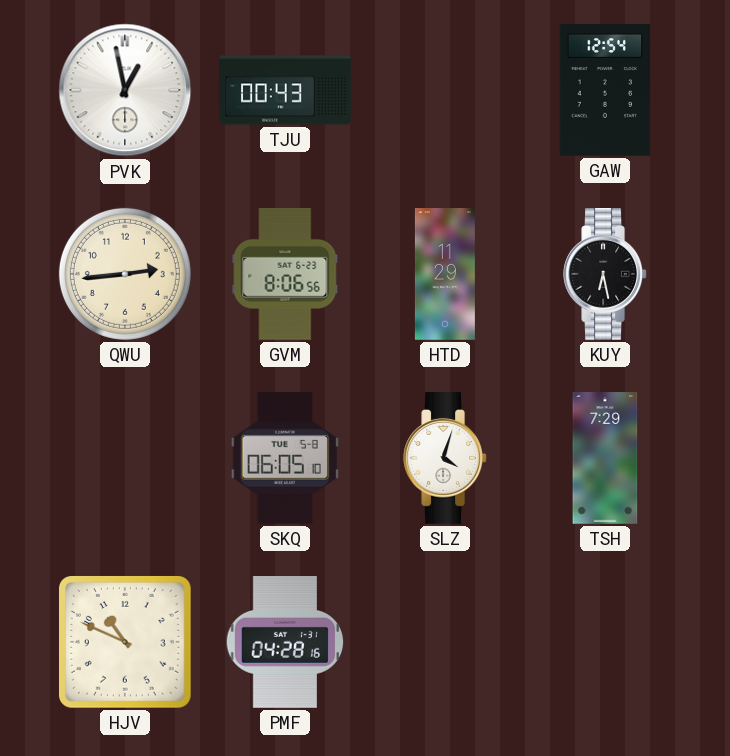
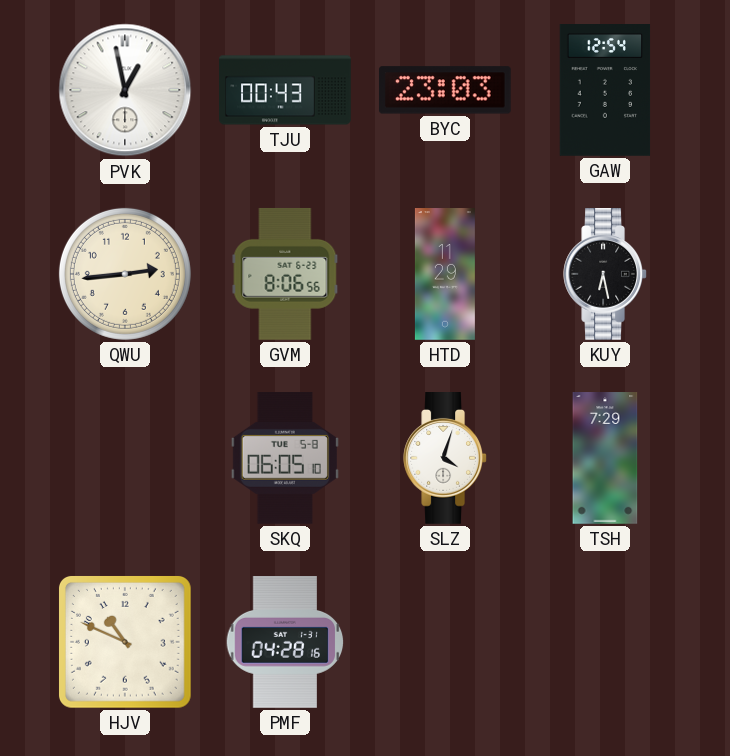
BYC: none -> 23:03 (445, 90)
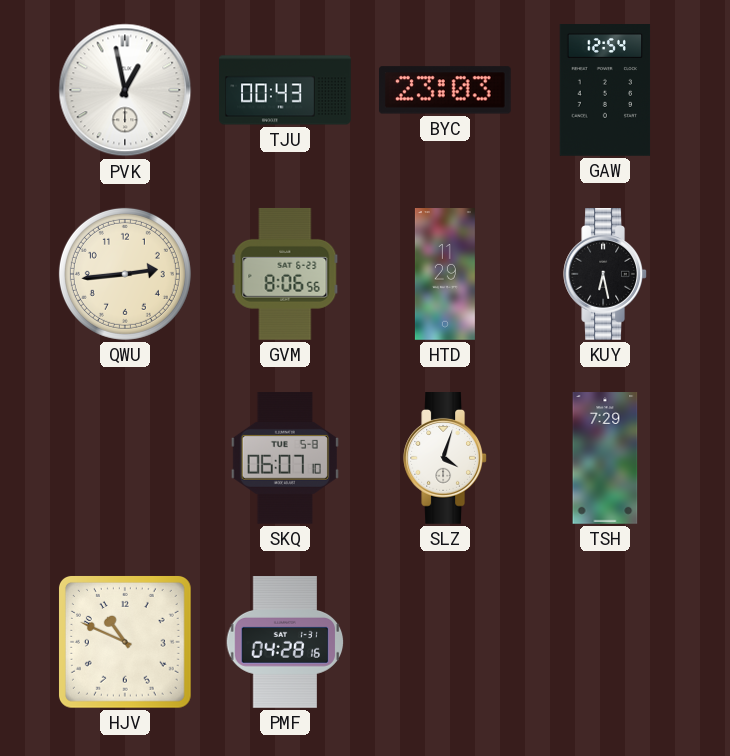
SKQ: 06:05 -> 06:07 (285, 459)
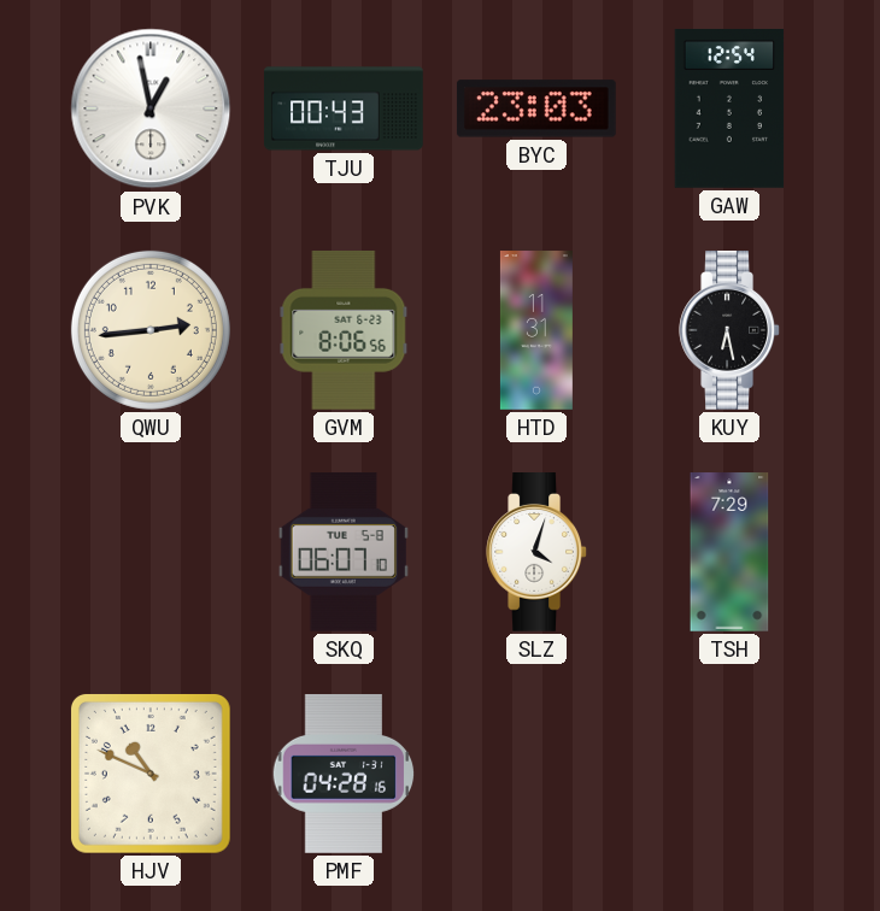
HTD: 11:29 -> 11:31 (536, 330)
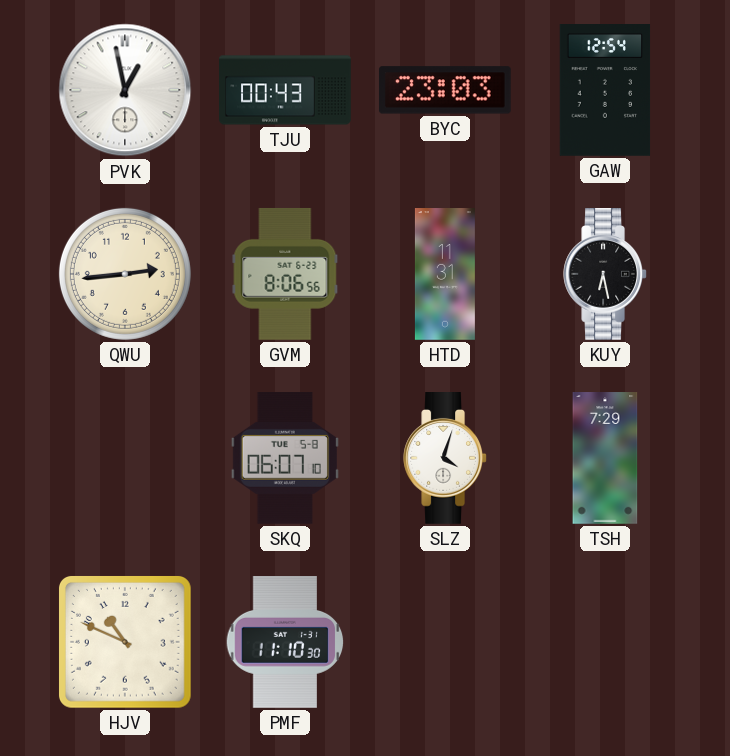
PMF: 04:28 -> 11:10 (285, 643)
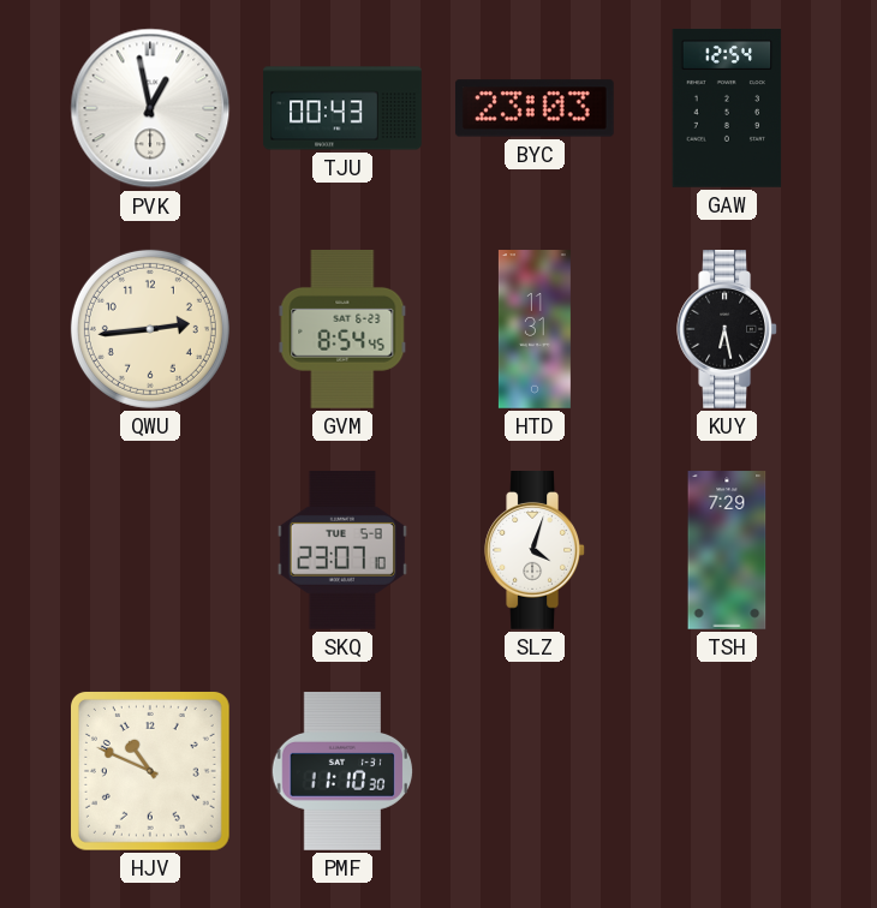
GVM: 8:06 -> 8:54 (342, 329)
SKQ: 06:07 -> 23:07 (342, 551)
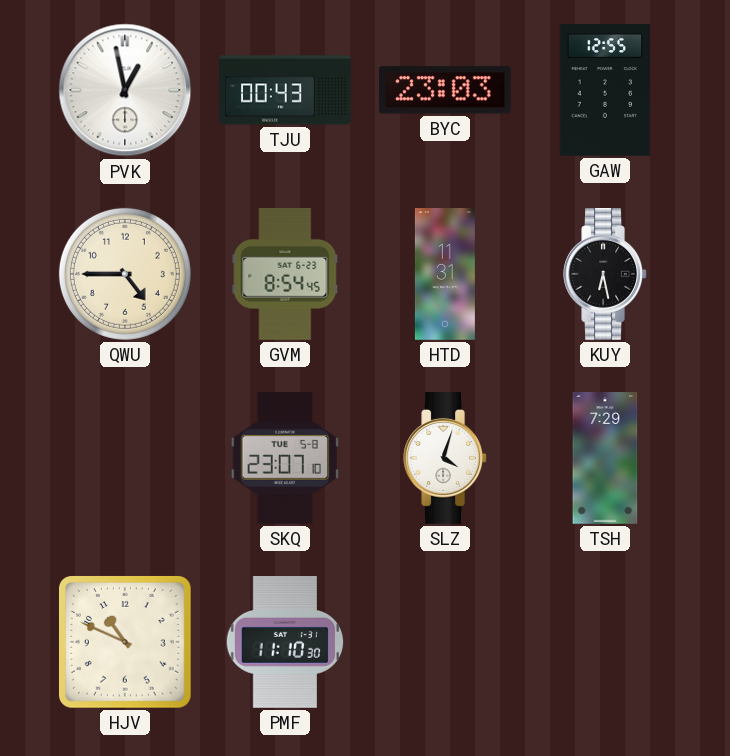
GAW: 12:54 -> 12:55 (605, 91)
QWU: 2:44 -> 4:45 (125, 274)
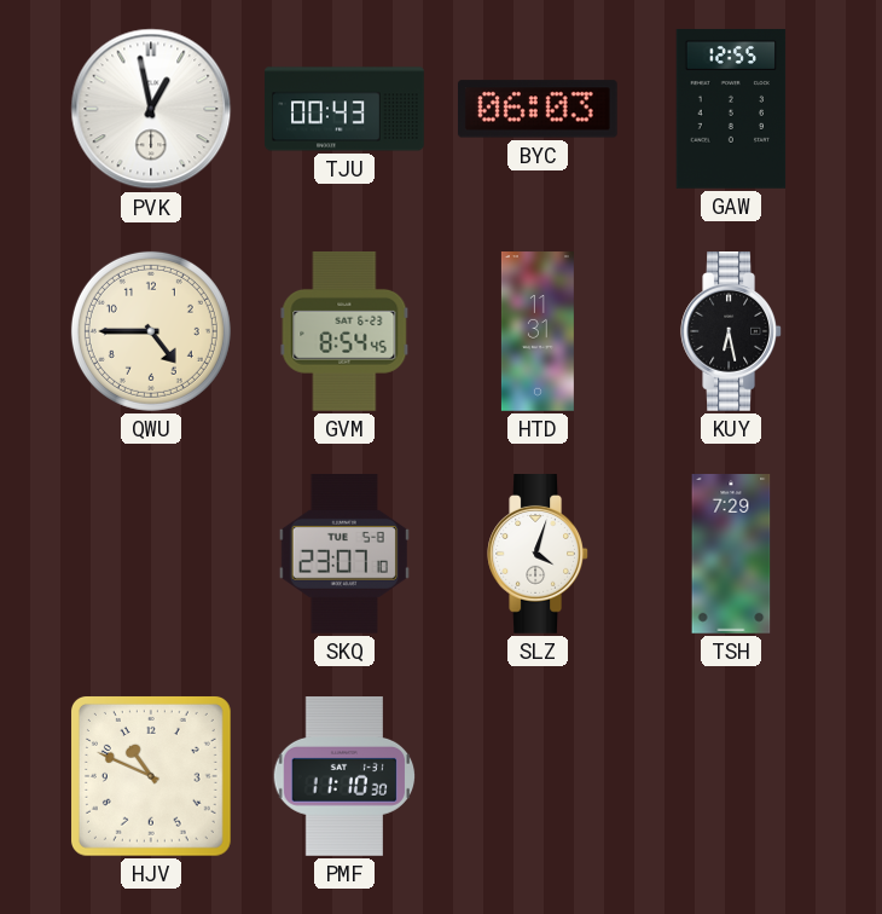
BYC: 23:03 -> 06:03 (538, 109)
